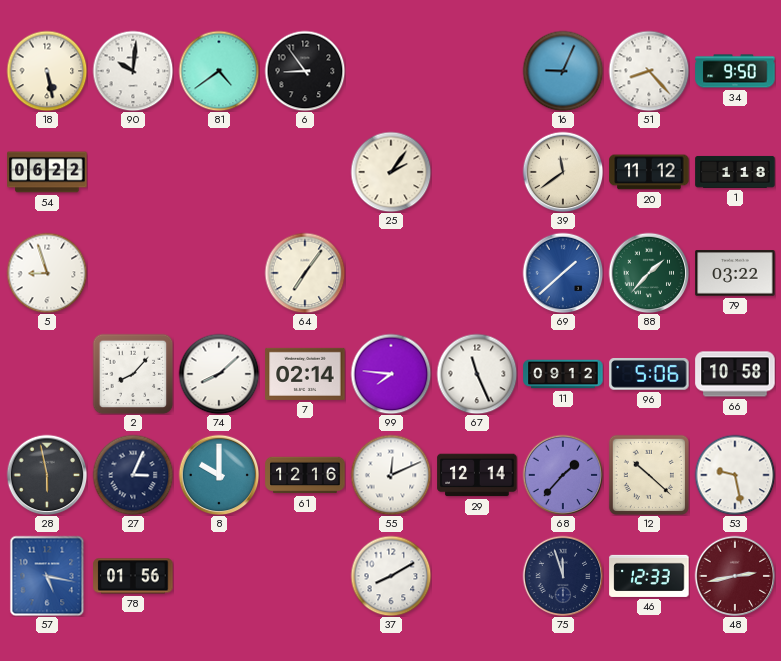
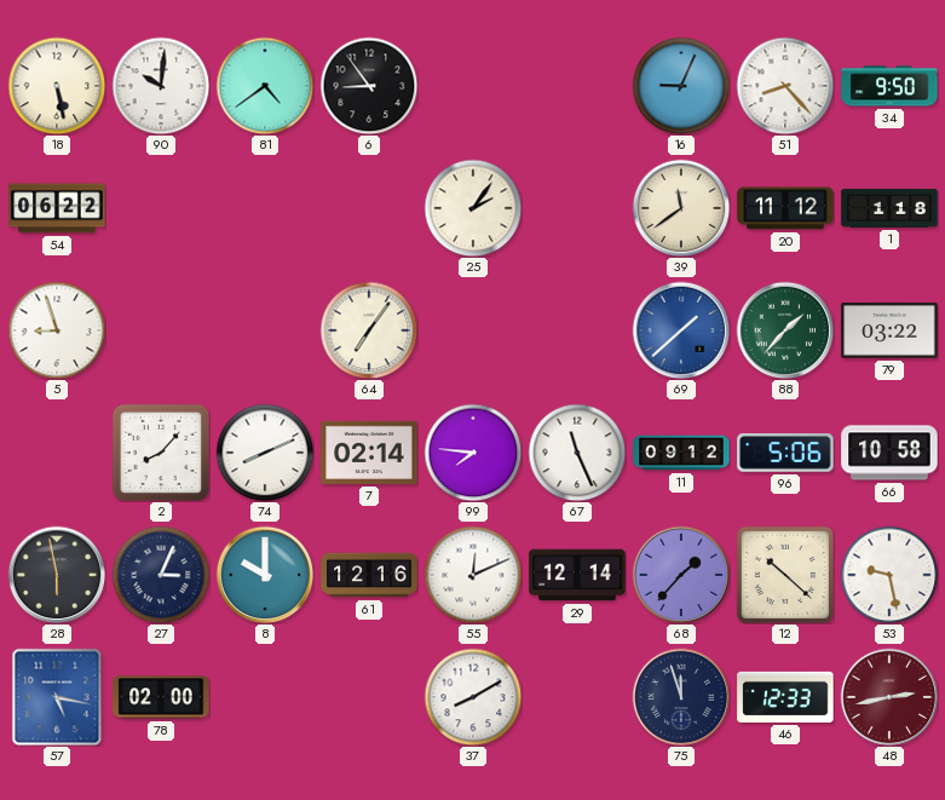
74: 8:08 -> 8:11 (265, 453)
78: 01:56 -> 02:00 (161, 697)
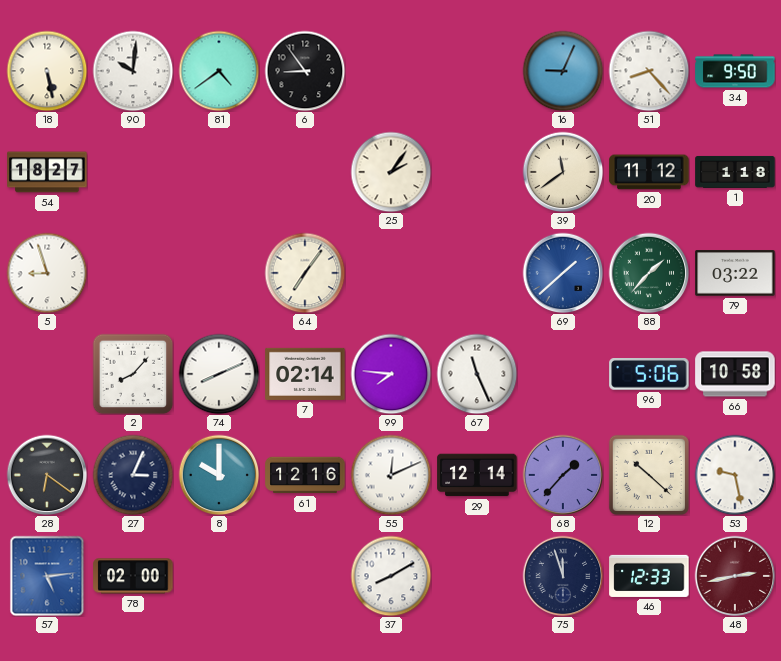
54: 06:22 -> 18:27 (47, 172)
11: 09:12 -> none (681, 453)
28: 5:58 -> 6:21 (47, 475)
57: 5:17 -> 5:14 (47, 576)
